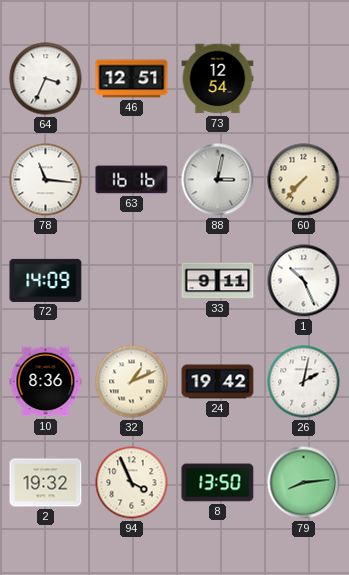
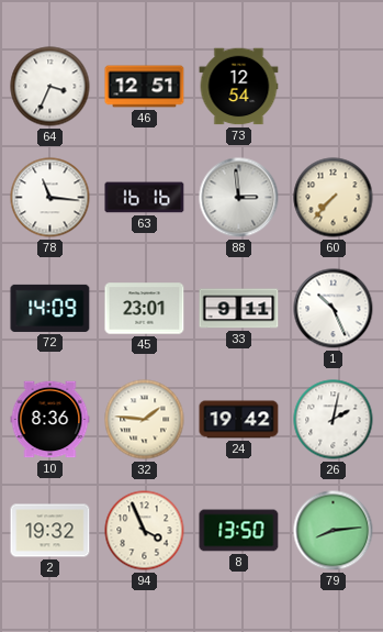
88: 3:02 -> 2:59 (239, 198)
45: none -> 23:01 (145, 309)
32: 1:11 -> 1:46 (145, 420)
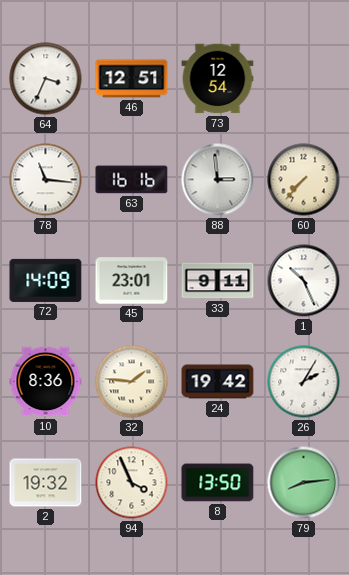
26: 2:02 -> 2:05 (304, 382)
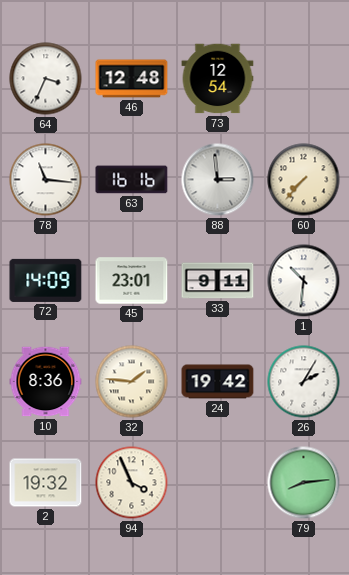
46: 12:51 -> 12:48 (132, 79)
1: 10:26 -> 10:31 (304, 281)
8: 13:50 -> none (218, 483)
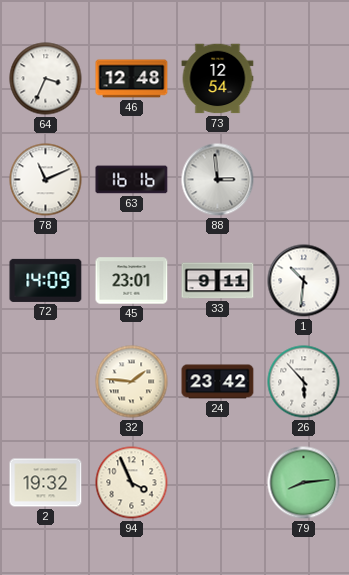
78: 11:16 -> 11:11 (46, 180)
60: 7:37 -> none (304, 180)
10: 8:36 -> none (46, 382)
24: 19:42 -> 23:42 (218, 382)
26: 2:05 -> 5:53 (304, 382)
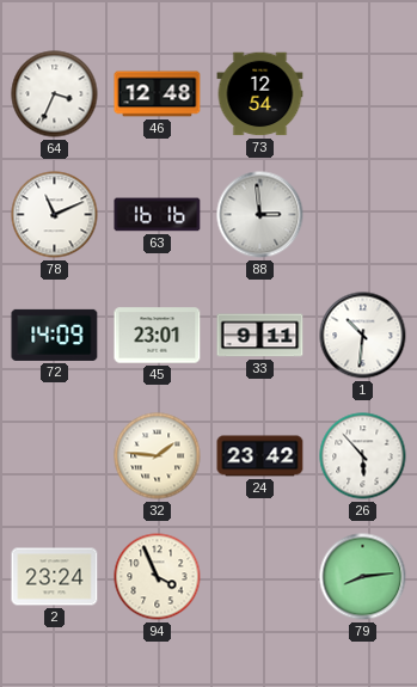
2: 19:32 -> 23:24 (55, 577)
